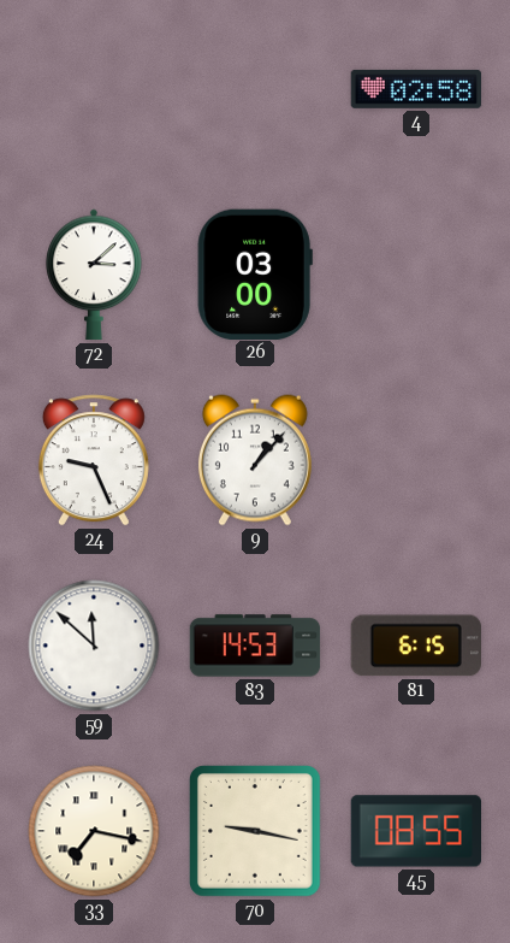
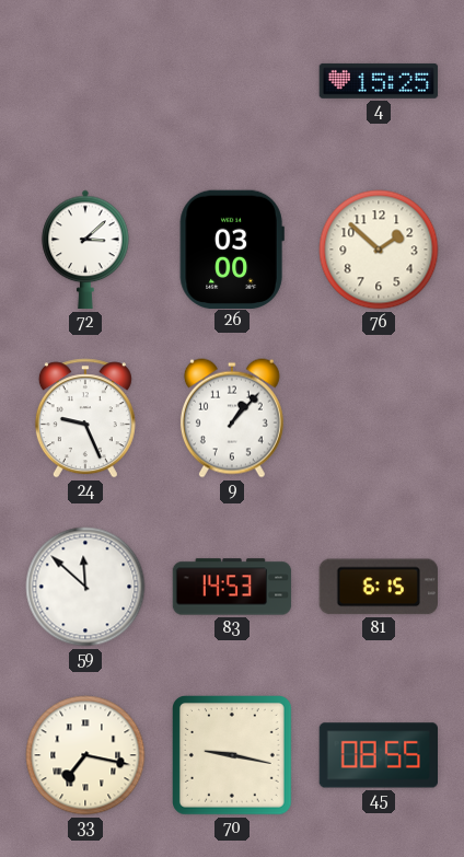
4: 02:58 -> 15:25 (379, 81)
76: none -> 1:52 (379, 250)
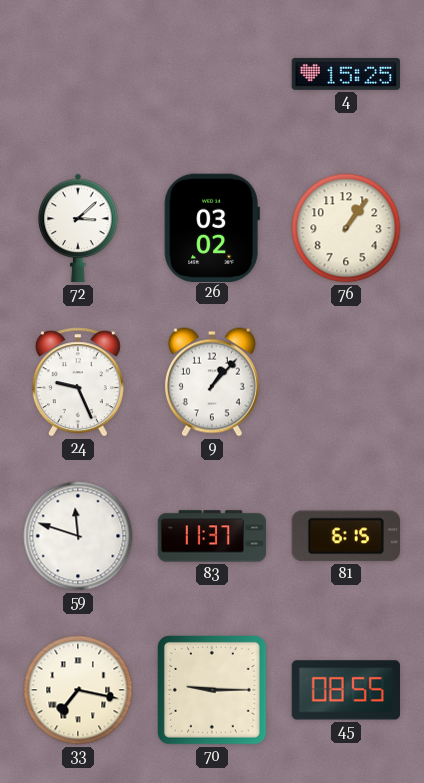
26: 03:00 -> 03:02 (212, 227)
76: 1:52 -> 1:06 (346, 228)
59: 11:52 -> 11:48 (78, 536)
83: 14:53 -> 11:37 (212, 536)
70: 9:17 -> 9:15 (213, 691)
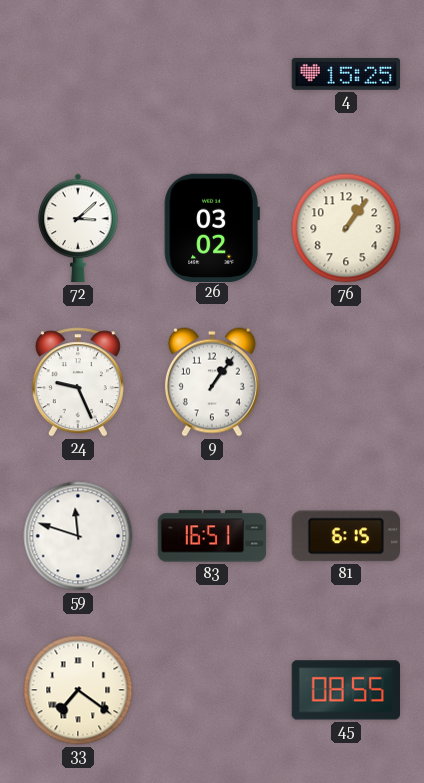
9: 1:07 -> 1:06 (212, 382)
83: 11:37 -> 16:51 (212, 536)
33: 7:17 -> 7:21 (78, 690)
70: 9:15 -> none (213, 691)
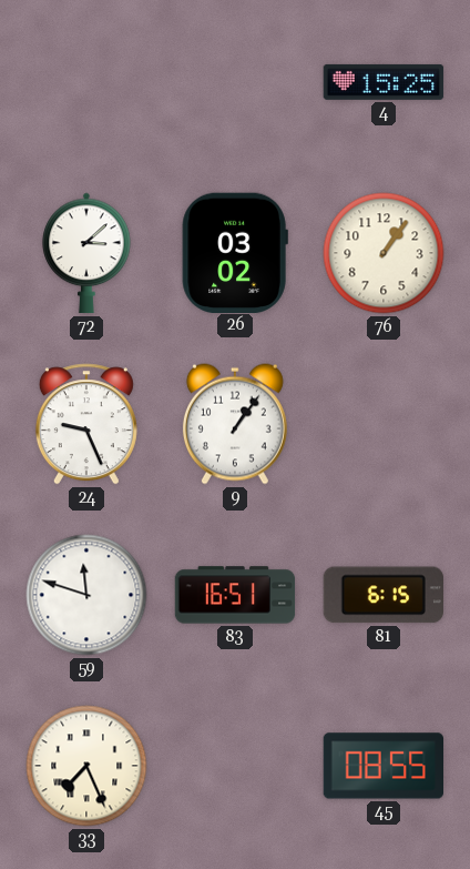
33: 7:21 -> 7:26 (86, 766)
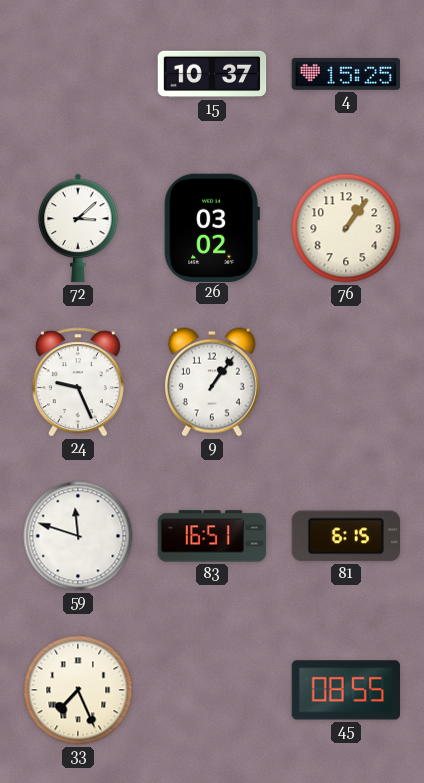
15: none -> 10:37 (212, 74)
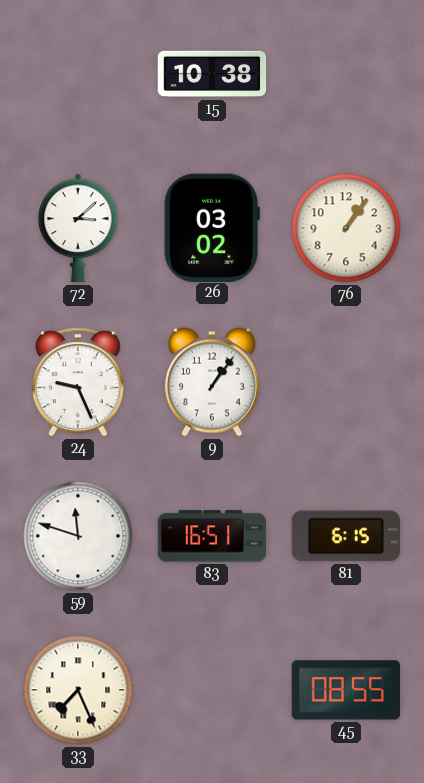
15: 10:37 -> 10:38 (212, 74)
4: 15:25 -> none (346, 74)
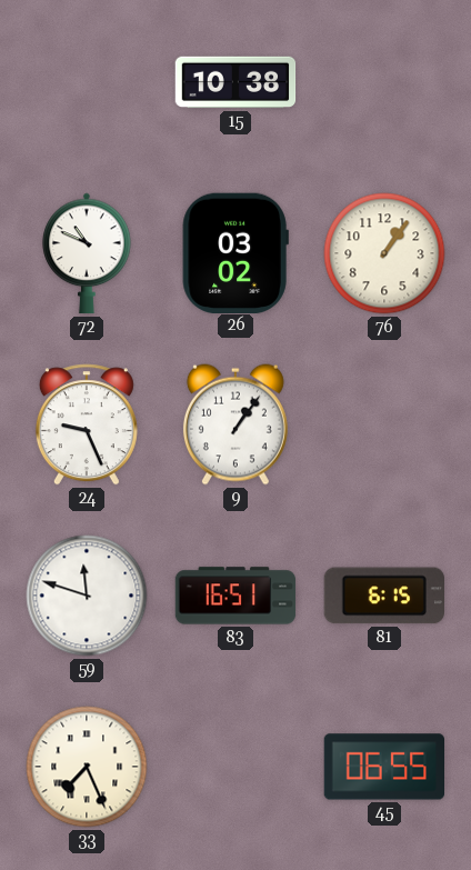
72: 3:08 -> 10:49 (87, 253)
45: 08:55 -> 06:55 (383, 767)
